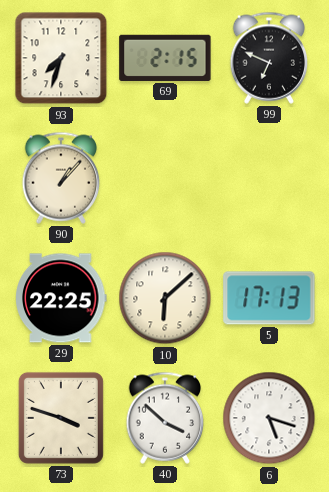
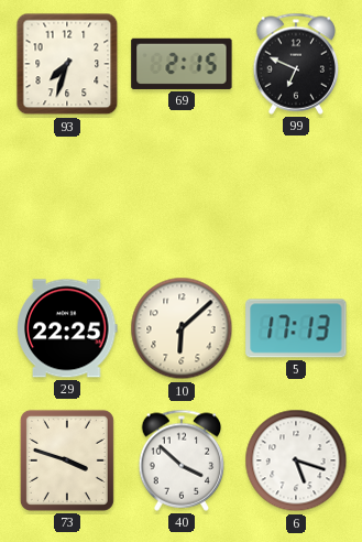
90: 1:07 -> none (61, 178)
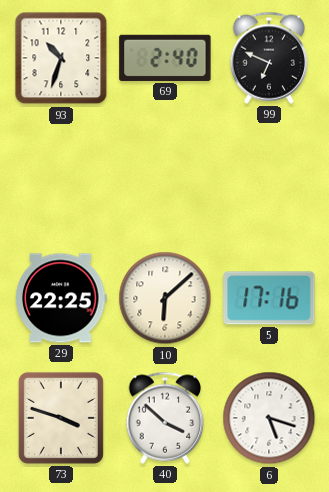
93: 7:33 -> 10:33 (61, 58)
69: 2:15 -> 2:40 (165, 58)
5: 17:13 -> 17:16 (269, 298)
